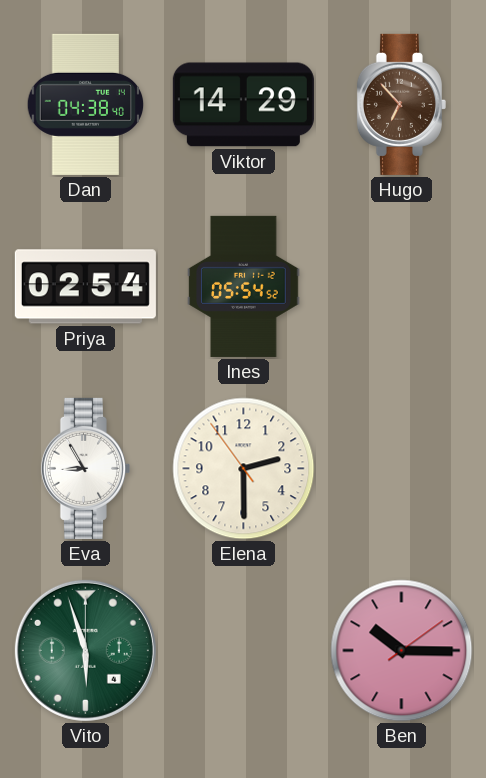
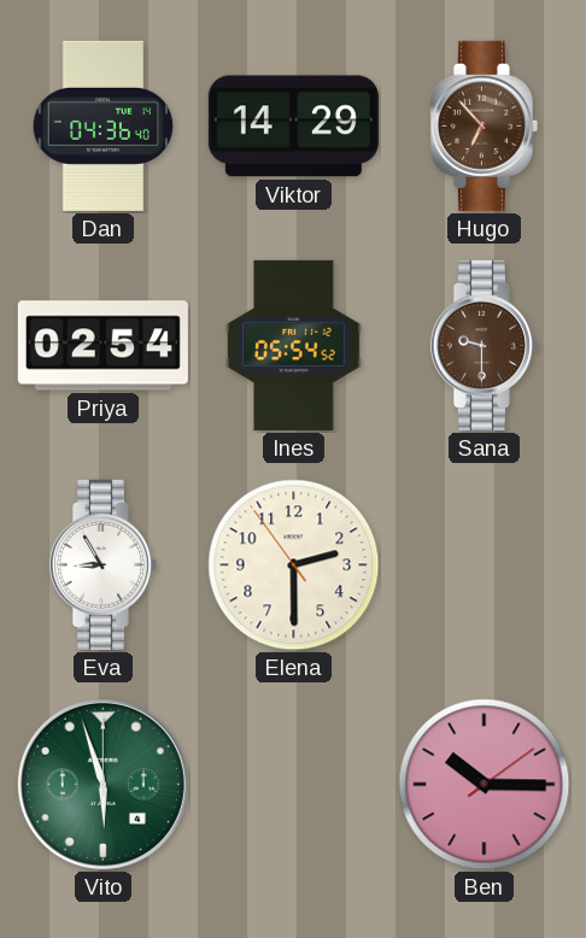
Dan: 04:38 -> 04:36 (104, 125)
Sana: none -> 9:30 (484, 345)
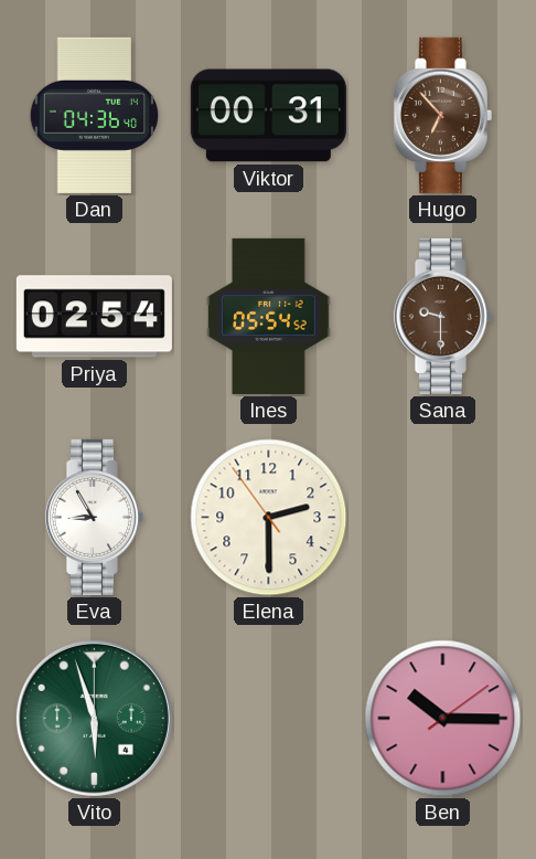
Viktor: 14:29 -> 00:31 (268, 116)
